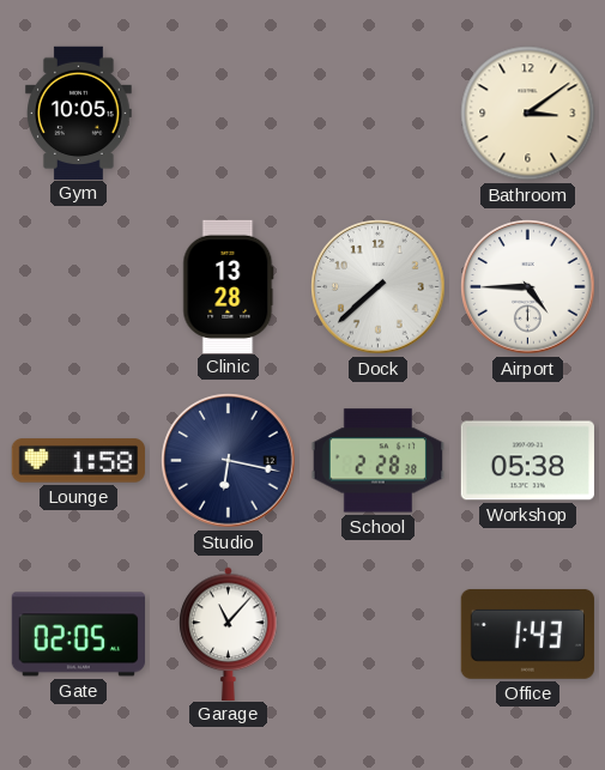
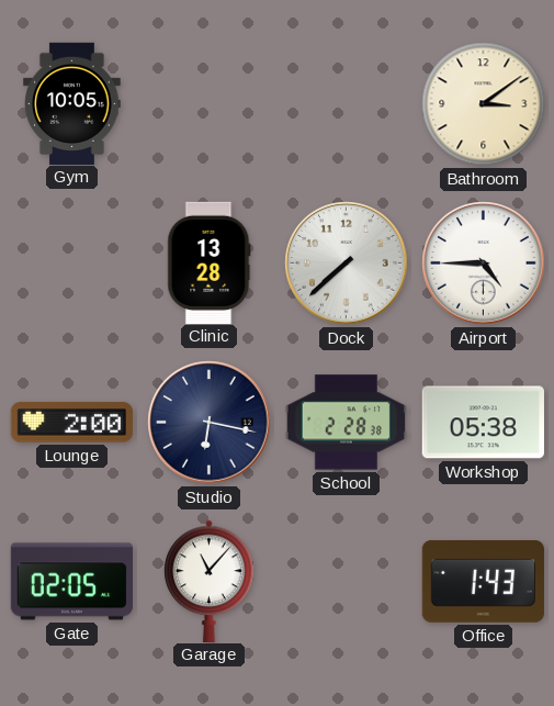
Lounge: 1:58 -> 2:00 (71, 423)
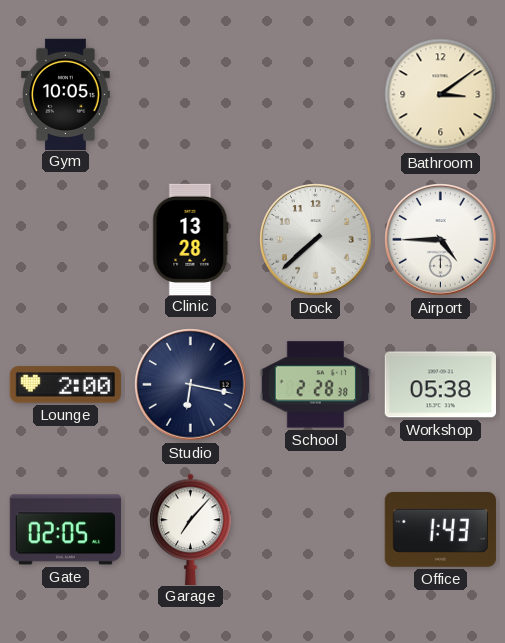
Garage: 11:07 -> 7:07 (191, 529)
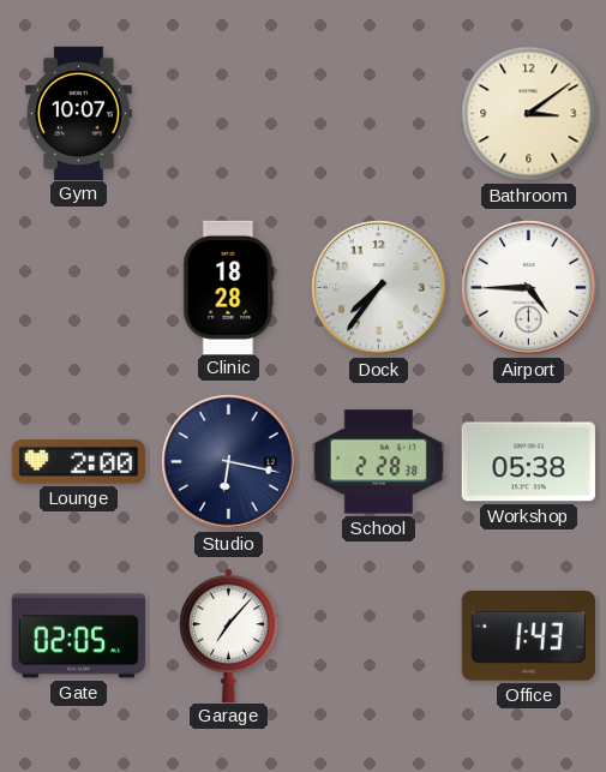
Gym: 10:05 -> 10:07 (79, 113)
Clinic: 13:28 -> 18:28 (229, 287)
Dock: 7:38 -> 7:36 (379, 288)
